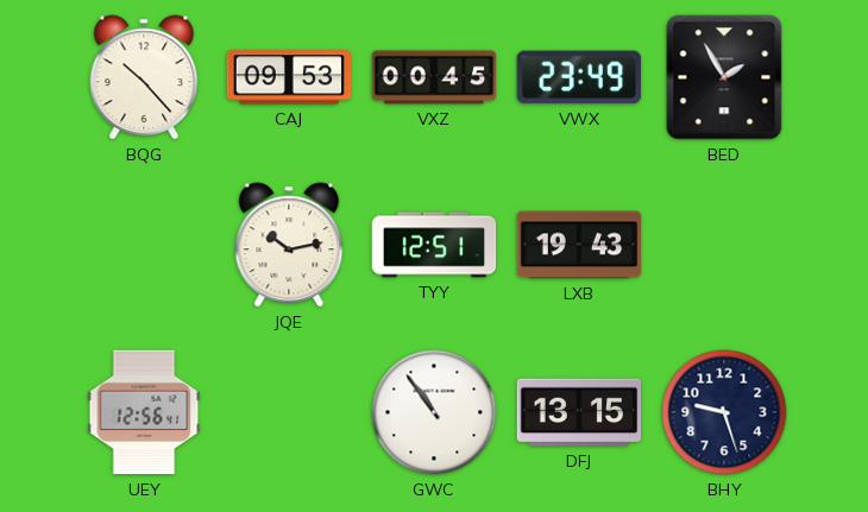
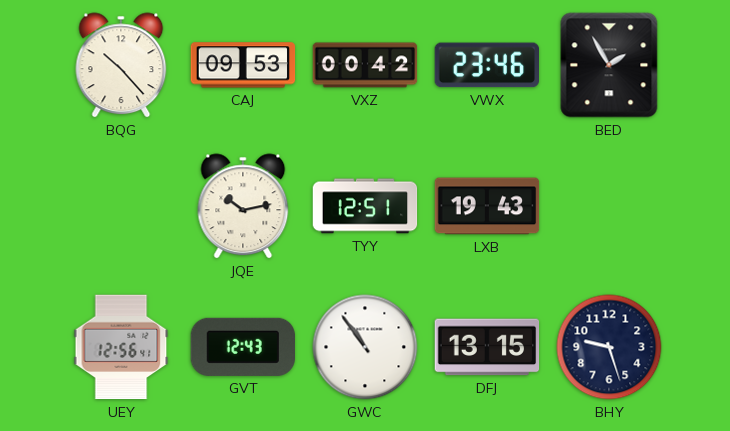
VXZ: 00:45 -> 00:42 (365, 65)
VWX: 23:49 -> 23:46 (486, 65)
GVT: none -> 12:43 (242, 347)
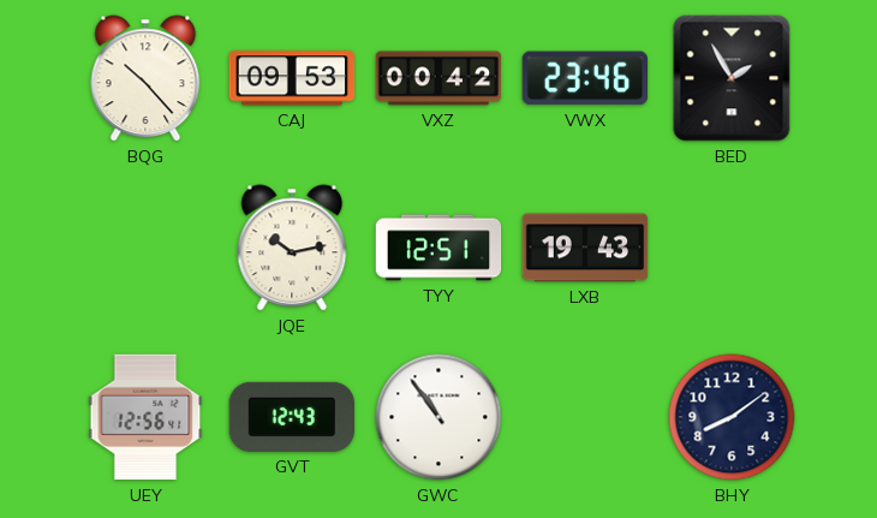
DFJ: 13:15 -> none (487, 347)
BHY: 9:27 -> 8:09 (732, 417)
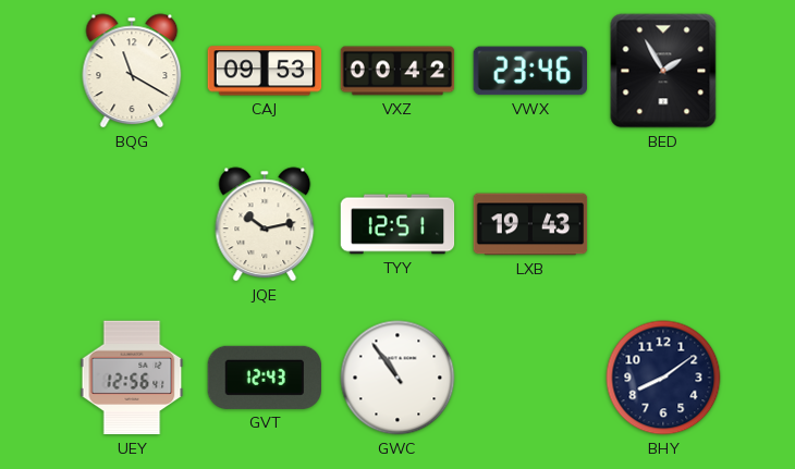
BQG: 10:23 -> 11:20 (132, 71)
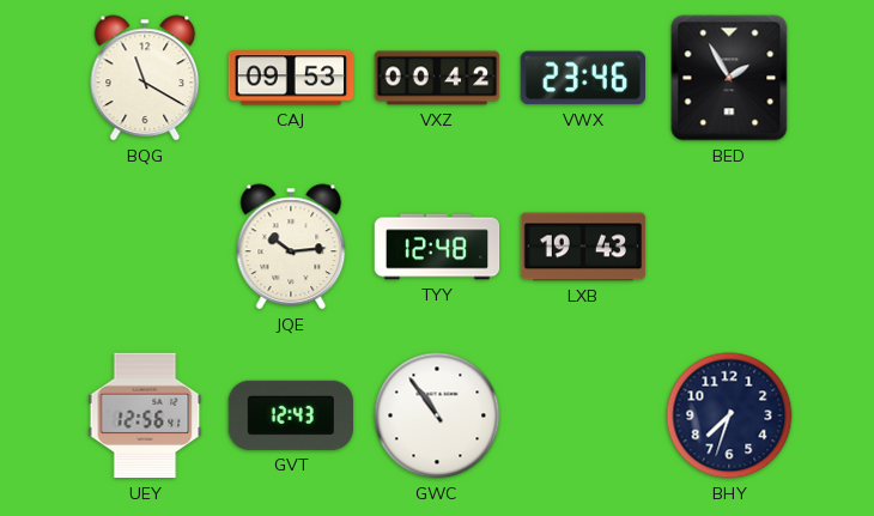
JQE: 10:13 -> 10:14 (291, 247)
TYY: 12:51 -> 12:48 (437, 247)
BHY: 8:09 -> 7:33 (729, 415)
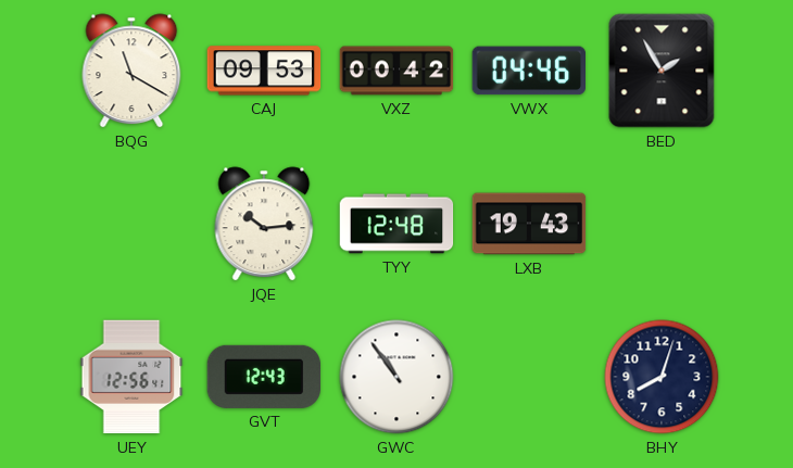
VWX: 23:46 -> 04:46 (528, 71)
BHY: 7:33 -> 8:03 (662, 377)
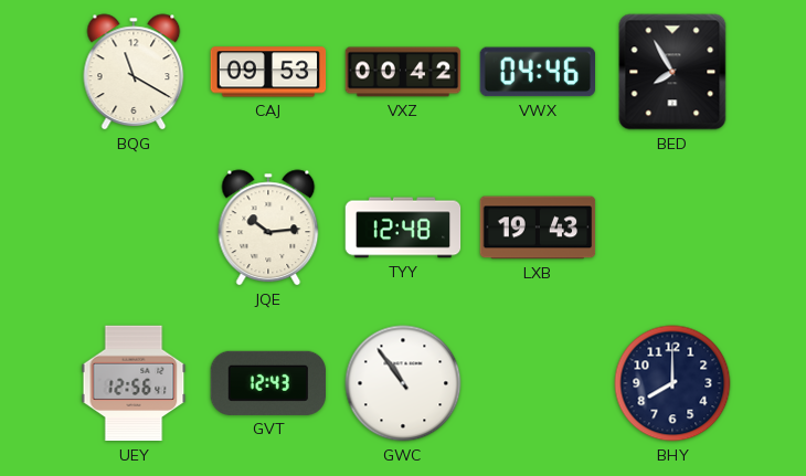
BED: 1:55 -> 7:55 (672, 72)
BHY: 8:03 -> 8:00 (672, 383)
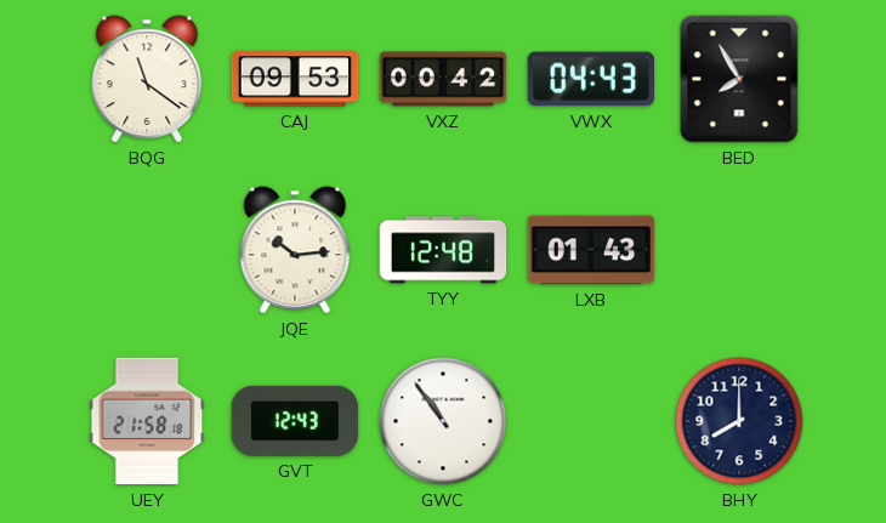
BQG: 11:20 -> 11:21 (147, 79)
VWX: 04:46 -> 04:43 (590, 79)
LXB: 19:43 -> 01:43 (591, 250)
UEY: 12:56 -> 21:58 (147, 421)
